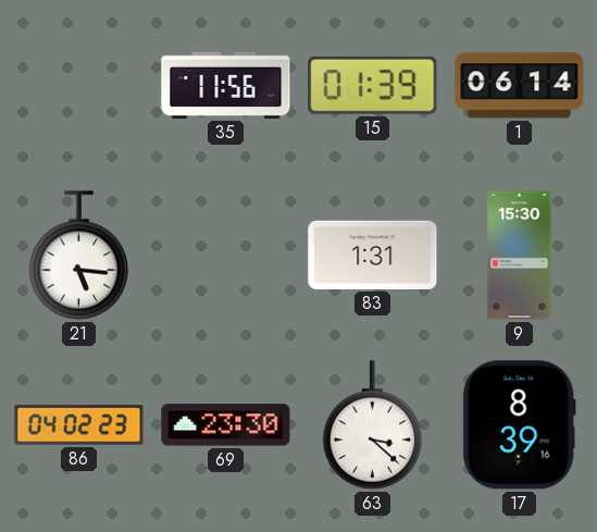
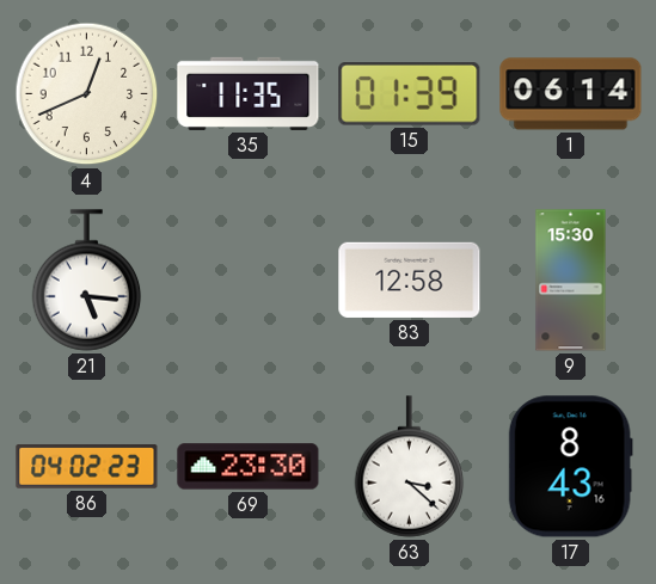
4: none -> 12:41 (87, 94)
35: 11:56 -> 11:35 (249, 93)
83: 1:31 -> 12:58 (410, 279)
17: 8:39 -> 8:43 (570, 467)
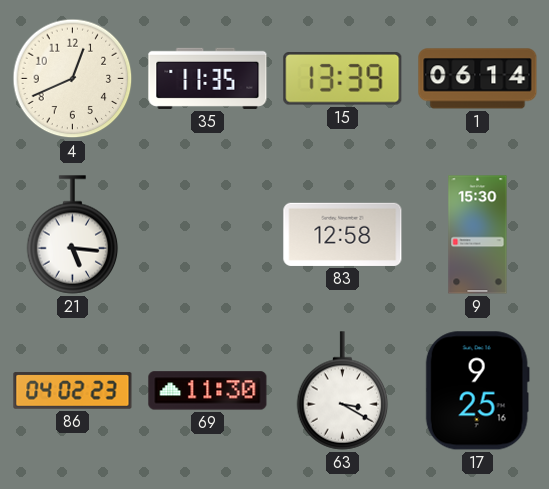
15: 01:39 -> 13:39 (343, 79)
69: 23:30 -> 11:30 (208, 391)
63: 3:22 -> 3:20 (343, 391)
17: 8:43 -> 9:25 (477, 391)
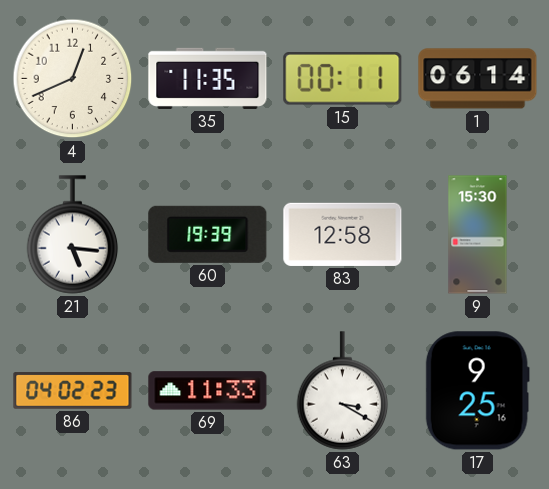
15: 13:39 -> 00:11 (343, 79)
60: none -> 19:39 (208, 234)
69: 11:30 -> 11:33 (208, 391)
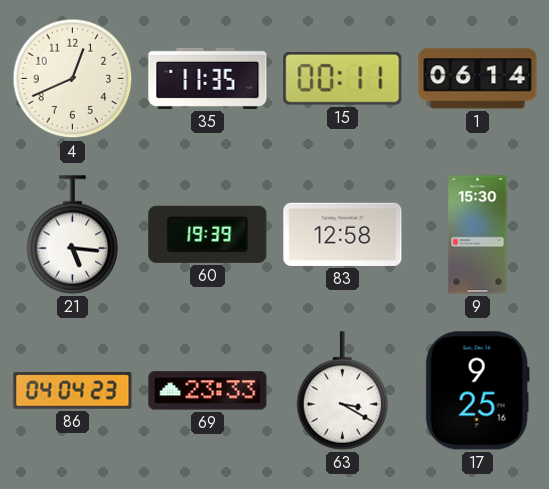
86: 04:02 -> 04:04 (73, 391)
69: 11:33 -> 23:33 (208, 391)
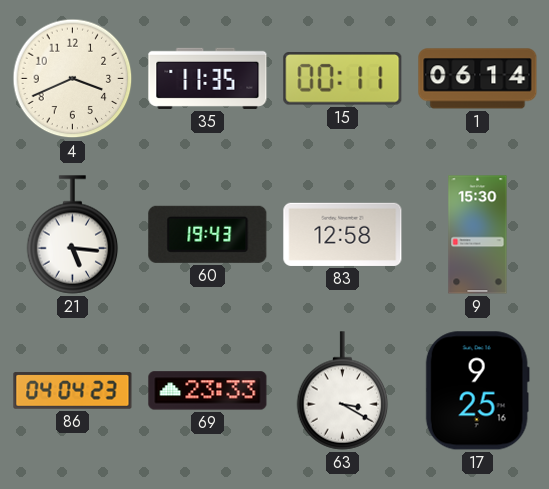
4: 12:41 -> 3:41 (73, 79)
60: 19:39 -> 19:43 (208, 234)
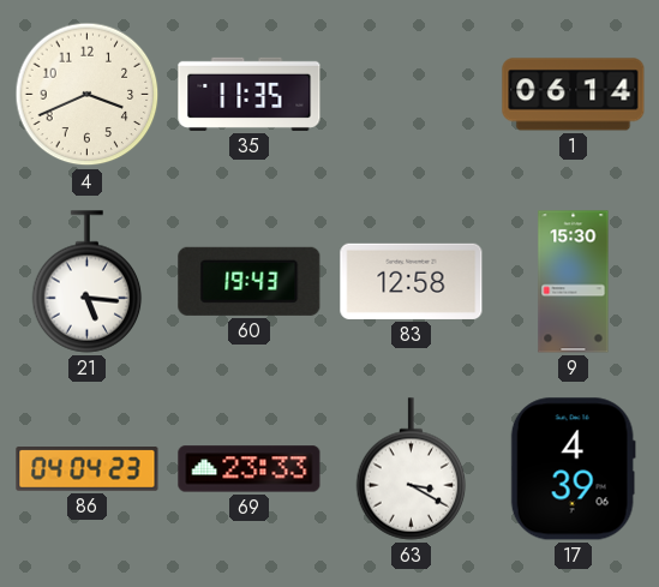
15: 00:11 -> none (343, 79)
17: 9:25 -> 4:39 (573, 469)
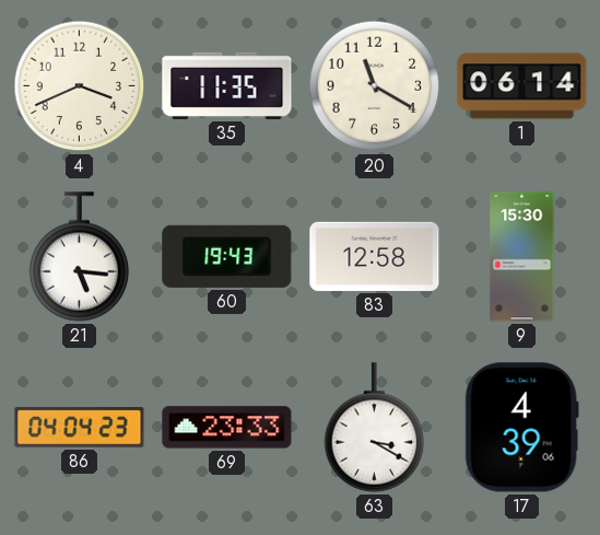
20: none -> 11:20 (375, 86)
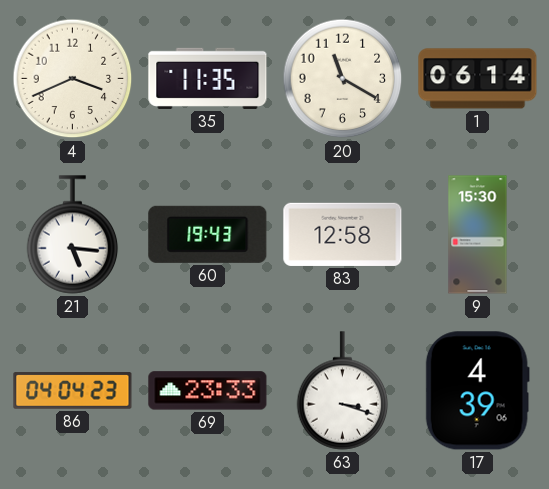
63: 3:20 -> 3:18 (343, 391)
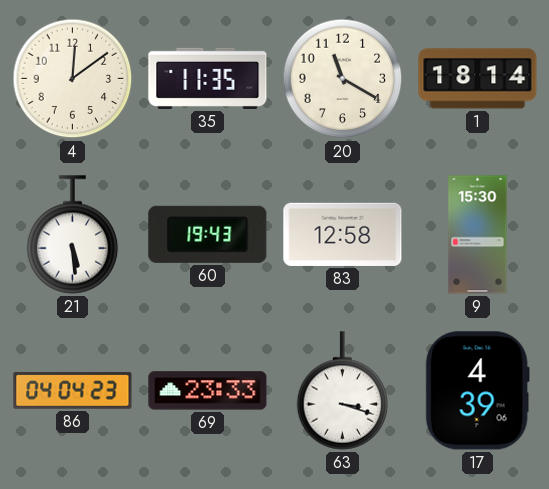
4: 3:41 -> 12:09 (73, 79)
1: 06:14 -> 18:14 (478, 79)
21: 5:16 -> 5:29 (73, 235)
